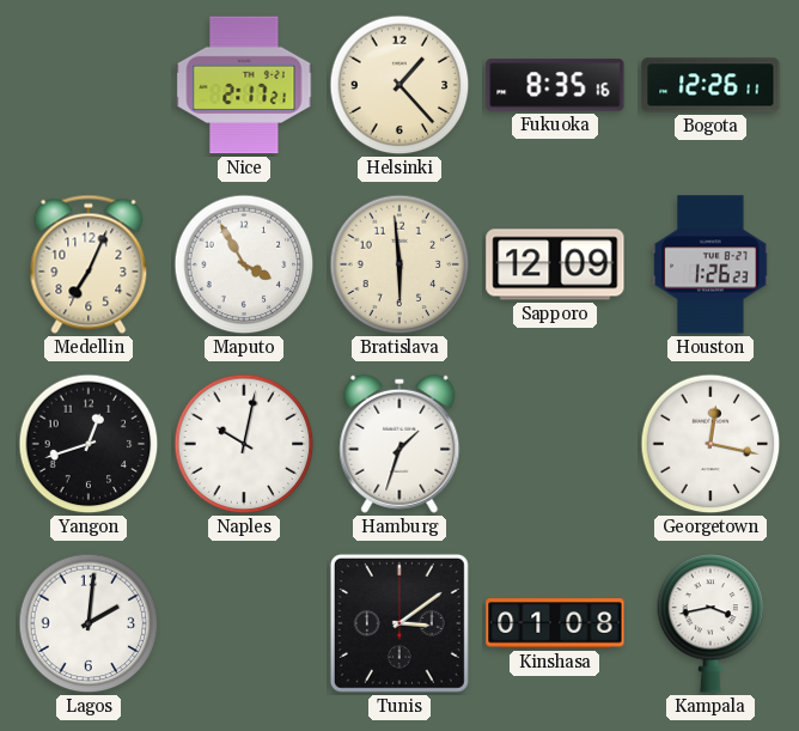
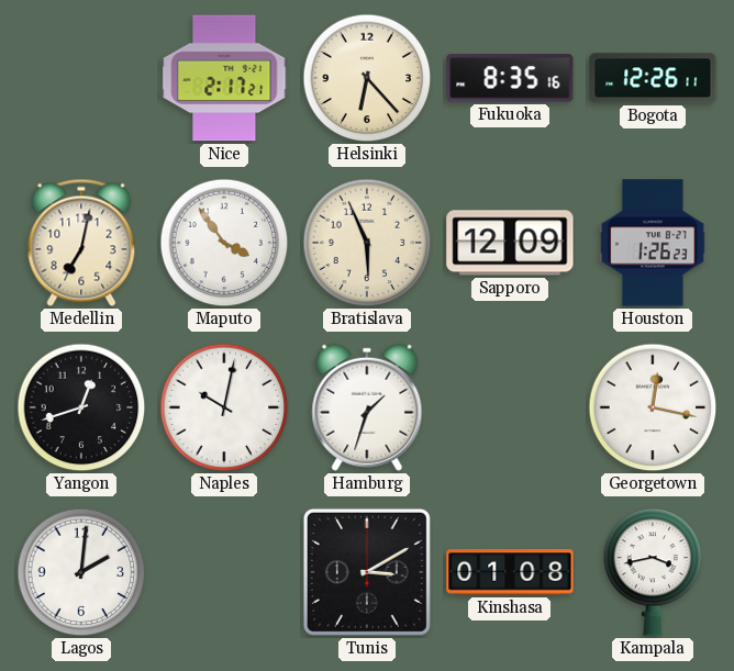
Helsinki: 1:23 -> 6:23 (367, 78)
Medellin: 7:04 -> 7:02 (81, 243)
Maputo: 3:55 -> 3:54 (224, 243)
Bratislava: 5:59 -> 5:56 (367, 243)
Tunis: 3:09 -> 3:10 (367, 572)
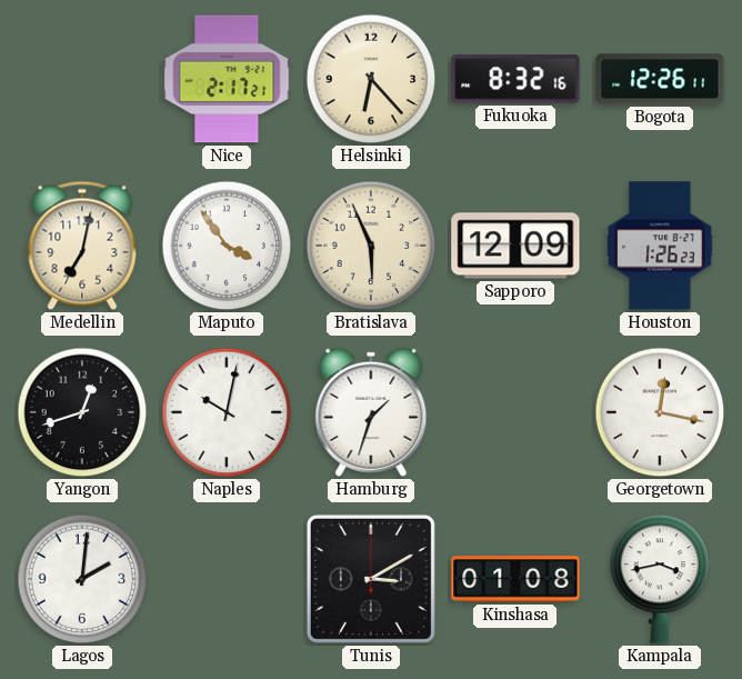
Fukuoka: 8:35 -> 8:32 (515, 79)
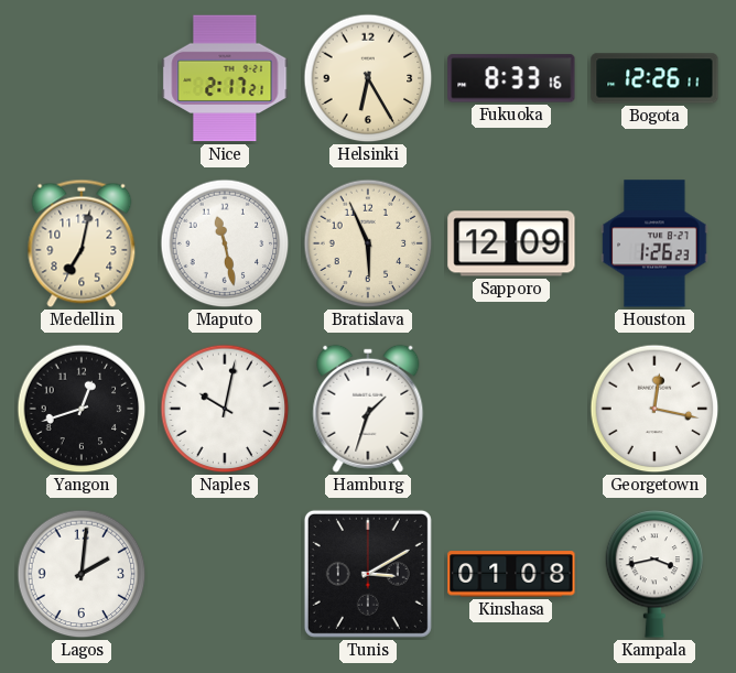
Helsinki: 6:23 -> 6:25 (368, 78)
Fukuoka: 8:32 -> 8:33 (511, 78)
Maputo: 3:54 -> 11:28 (225, 243)
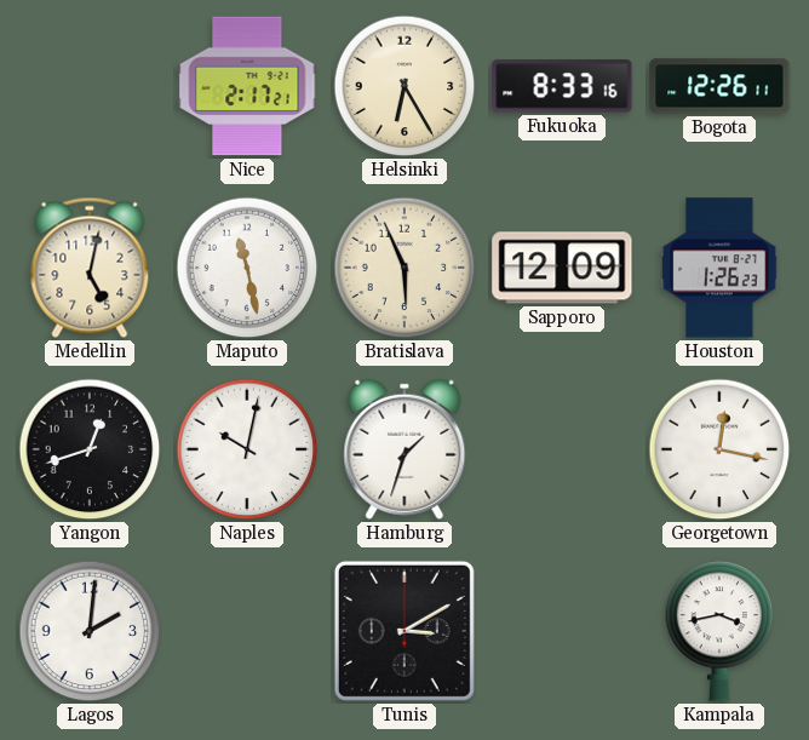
Medellin: 7:02 -> 5:02 (90, 268)
Kinshasa: 01:08 -> none (511, 574)
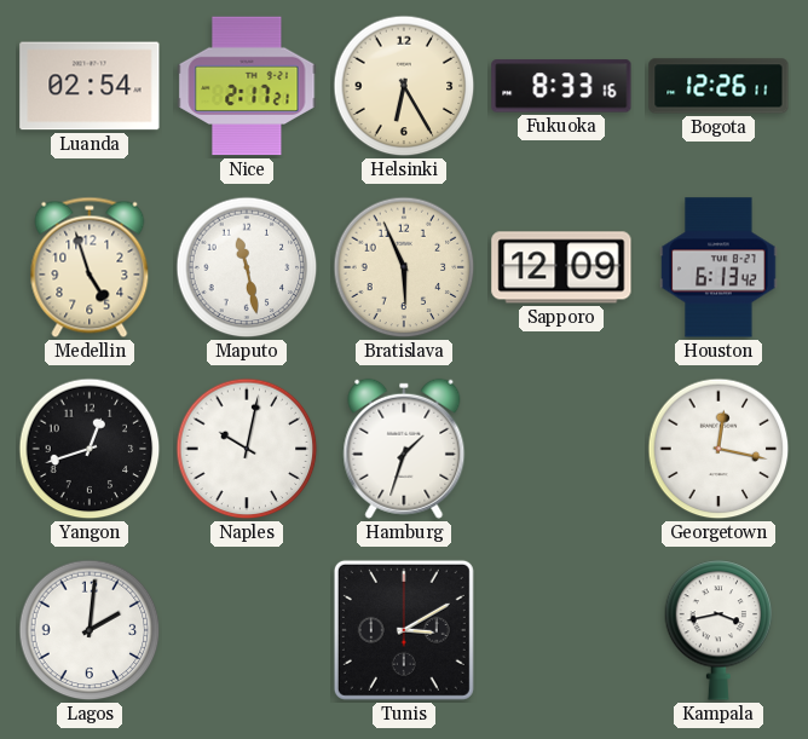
Luanda: none -> 02:54 (90, 86)
Medellin: 5:02 -> 4:57 (90, 267)
Houston: 1:26 -> 6:13 (718, 267)
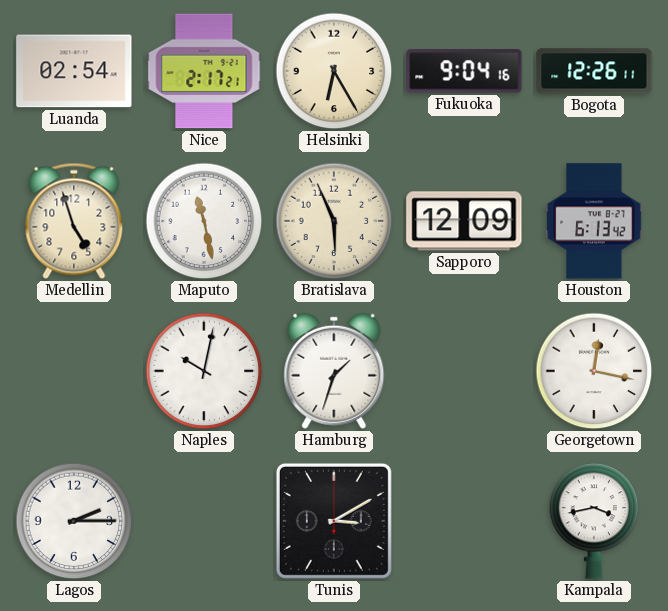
Fukuoka: 8:33 -> 9:04 (464, 71)
Yangon: 12:42 -> none (90, 449)
Lagos: 2:01 -> 2:15 (74, 521)
